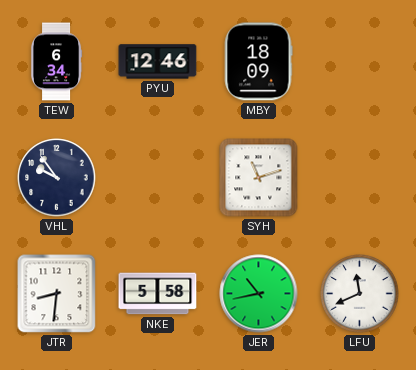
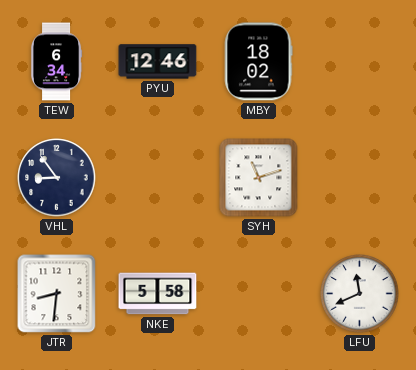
MBY: 18:09 -> 18:02 (258, 62)
VHL: 9:54 -> 8:54 (57, 178)
JER: 10:43 -> none (259, 294)
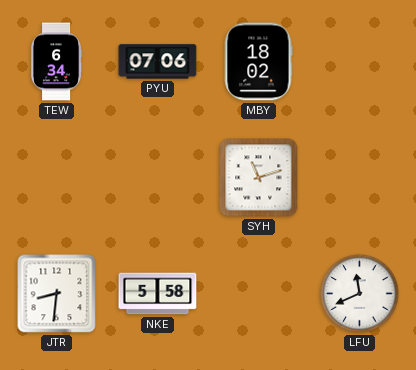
PYU: 12:46 -> 07:06 (158, 62)
VHL: 8:54 -> none (57, 178)
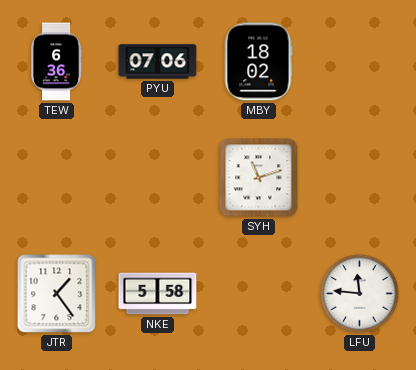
TEW: 6:34 -> 6:36 (56, 62)
JTR: 8:31 -> 1:24 (57, 294)
LFU: 11:41 -> 11:46 (360, 294)
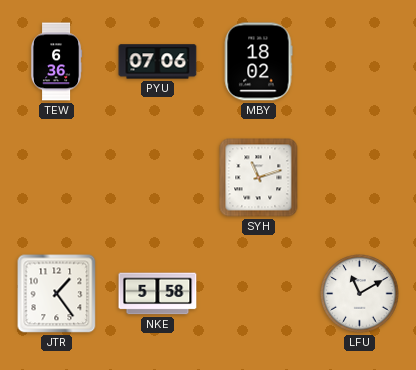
LFU: 11:46 -> 11:10 (360, 294)
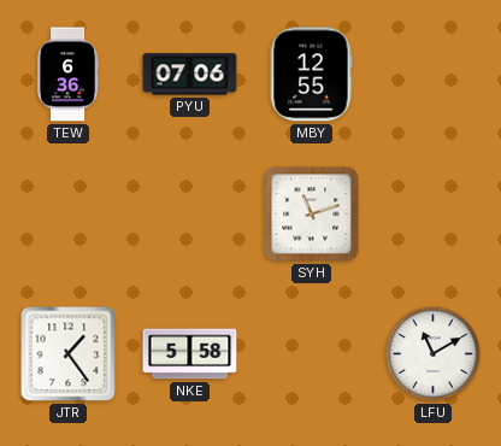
MBY: 18:02 -> 12:55 (311, 75)
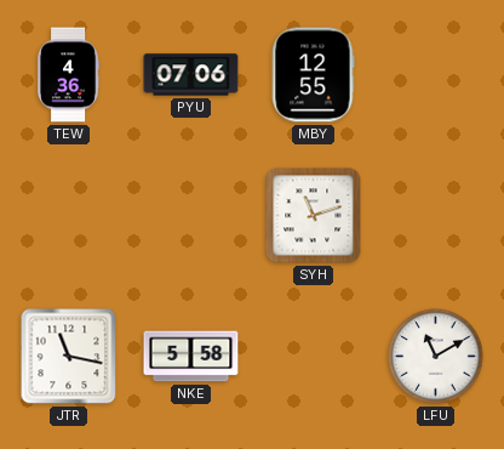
TEW: 6:36 -> 4:36 (68, 75)
JTR: 1:24 -> 11:17 (69, 357)
